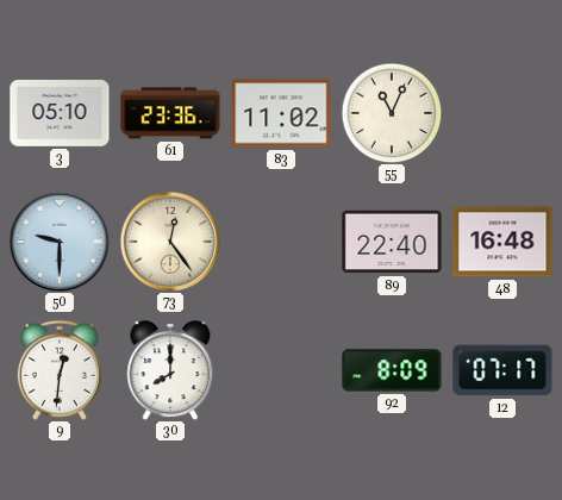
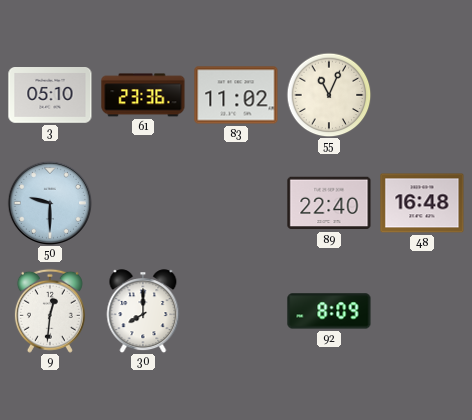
73: 12:24 -> none (170, 242)
12: 07:17 -> none (502, 370)
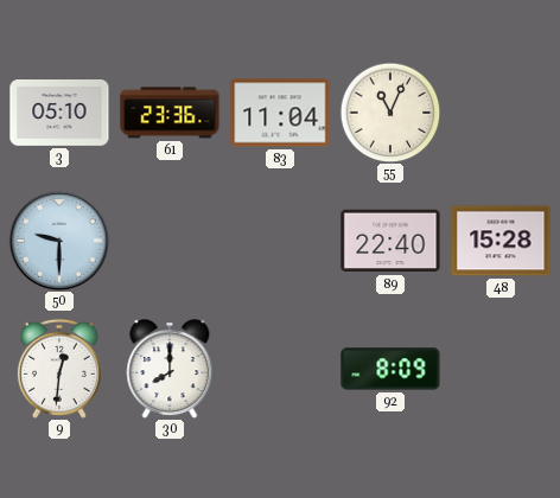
83: 11:02 -> 11:04 (280, 113)
48: 16:48 -> 15:28 (501, 241)
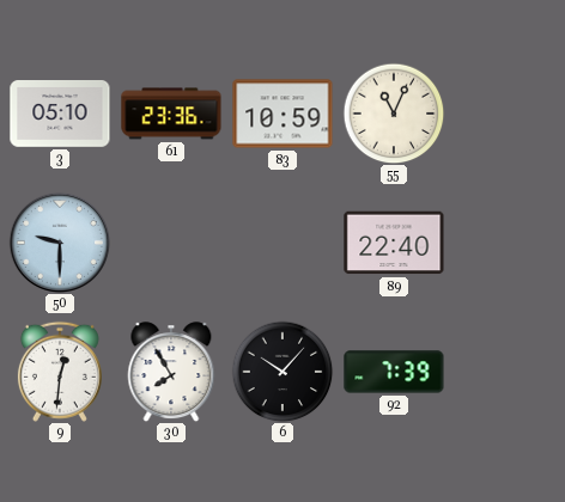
83: 11:04 -> 10:59 (282, 114)
48: 15:28 -> none (501, 241)
30: 8:00 -> 7:55 (171, 372)
6: none -> 10:07 (282, 372)
92: 8:09 -> 7:39 (394, 372)
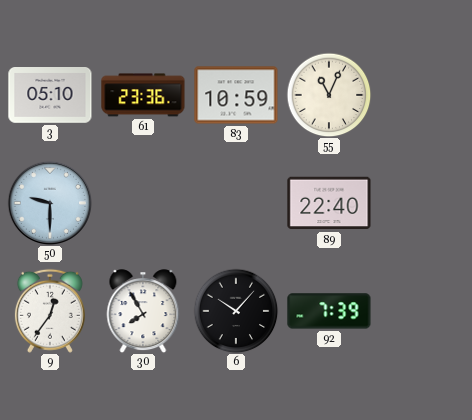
9: 12:31 -> 12:36 (50, 311)
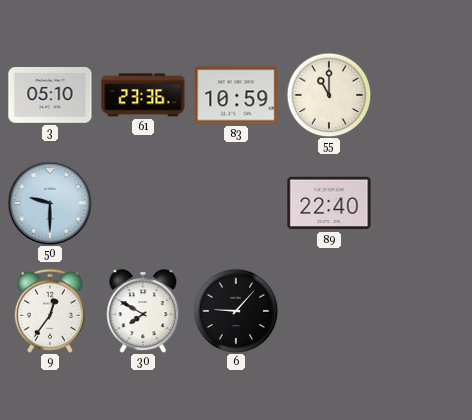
55: 11:04 -> 11:00 (329, 95)
30: 7:55 -> 7:50 (143, 311)
6: 10:07 -> 9:07 (236, 311)
92: 7:39 -> none (329, 311)
